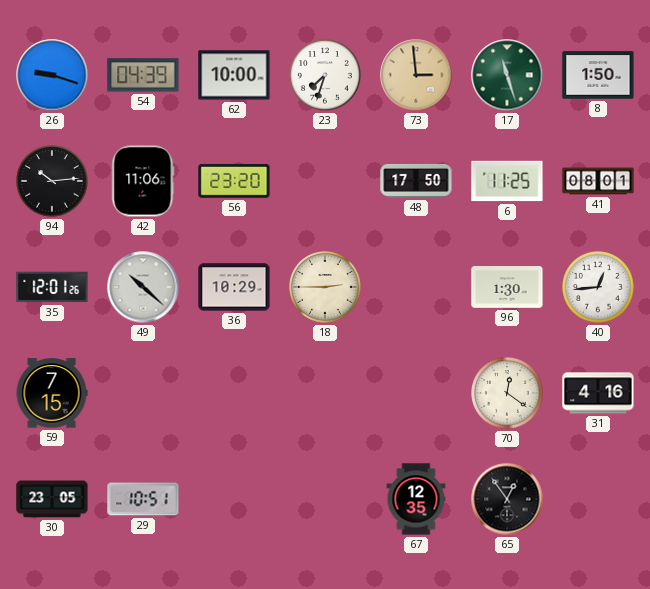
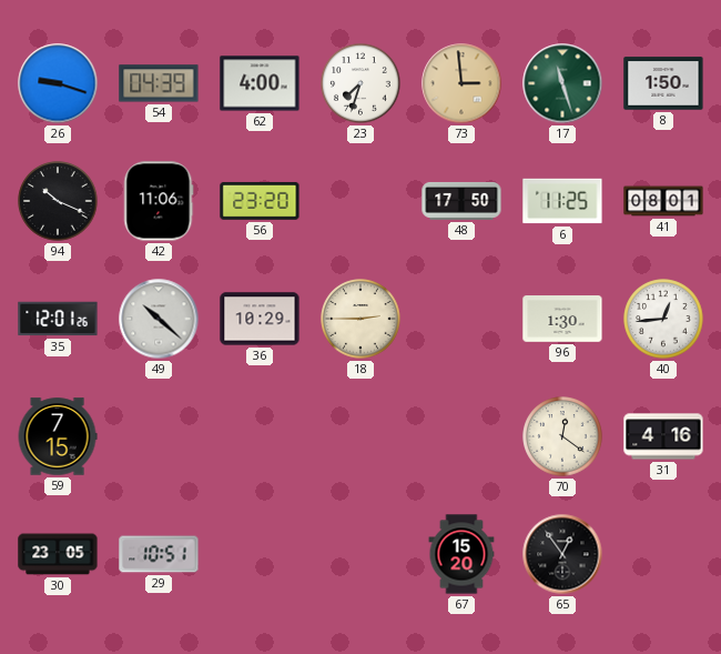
62: 10:00 -> 4:00 (260, 83)
94: 10:14 -> 10:19 (58, 201)
67: 12:35 -> 15:20 (461, 554)
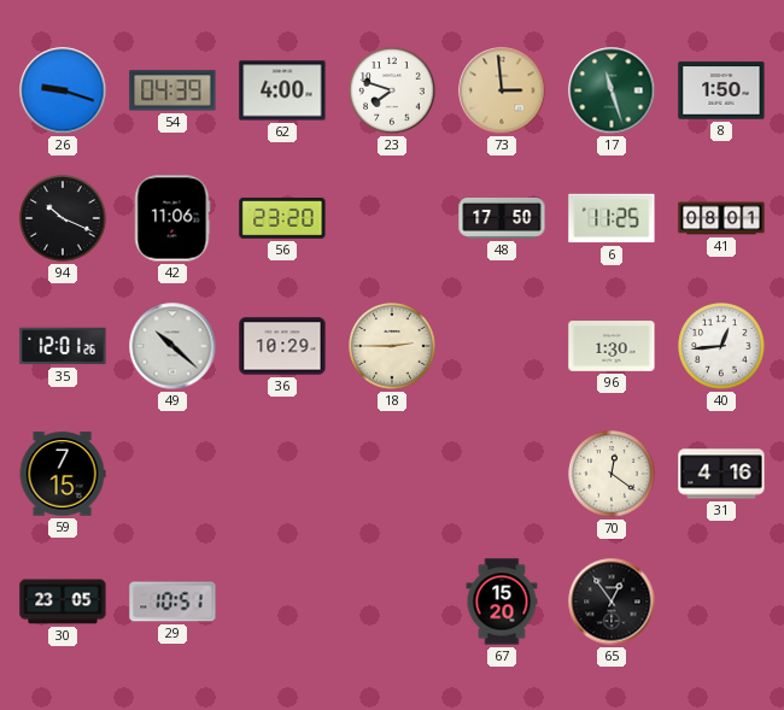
23: 7:33 -> 7:48 (392, 90)
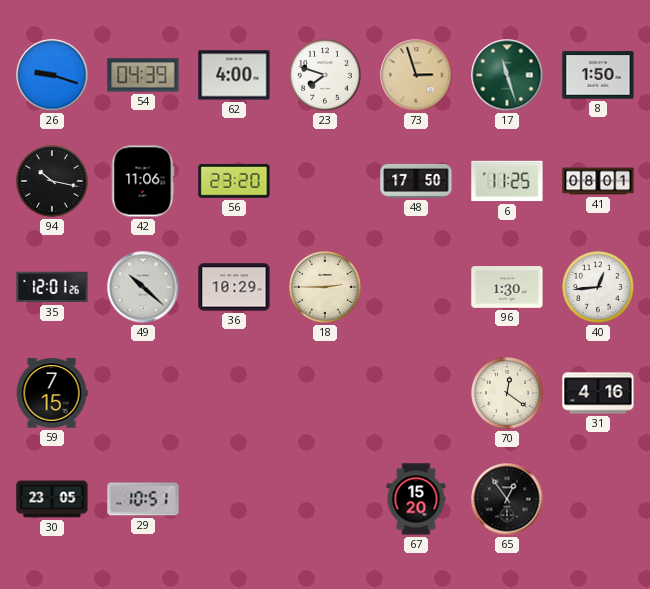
73: 2:59 -> 2:57 (416, 75)
94: 10:19 -> 10:17 (52, 181)
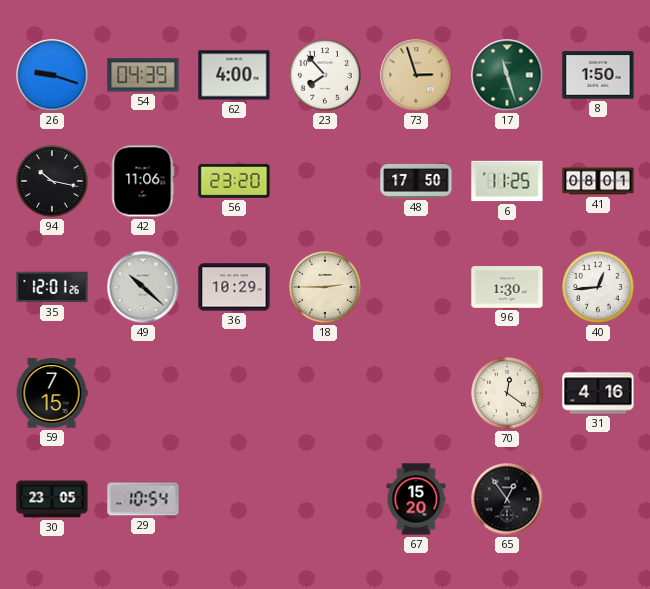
23: 7:48 -> 7:53 (325, 75)
29: 10:51 -> 10:54 (143, 499)
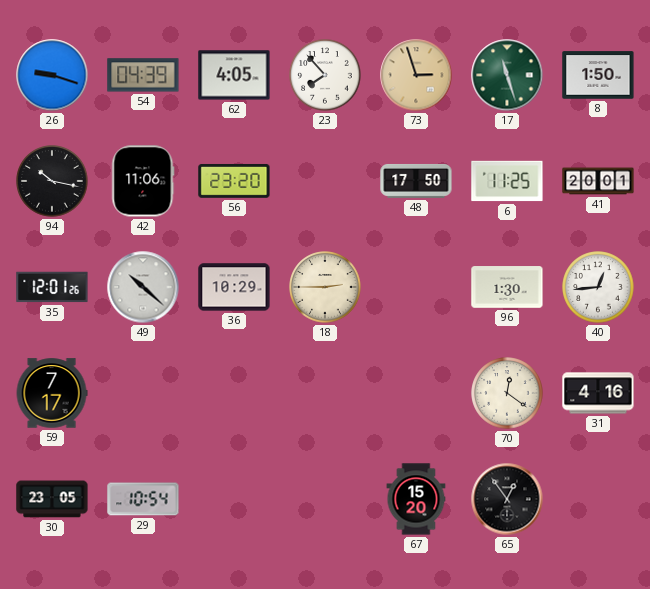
62: 4:00 -> 4:05 (234, 75)
41: 08:01 -> 20:01 (598, 181)
59: 7:15 -> 7:17 (52, 393)
